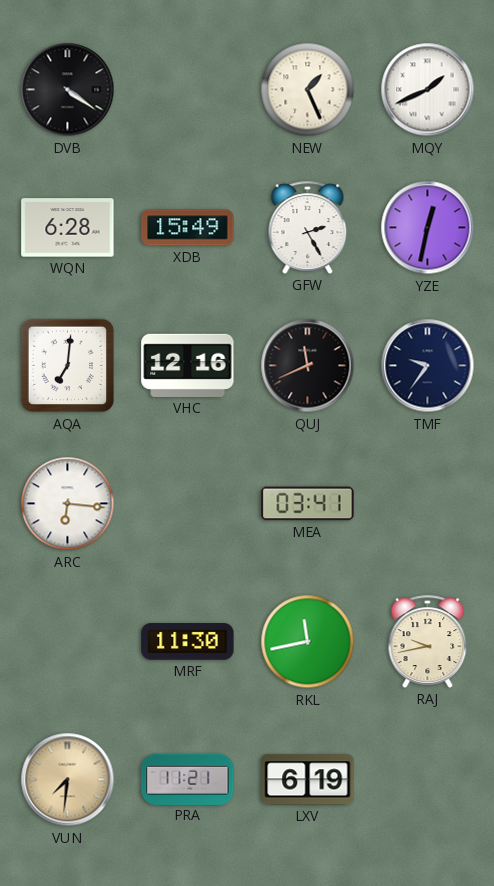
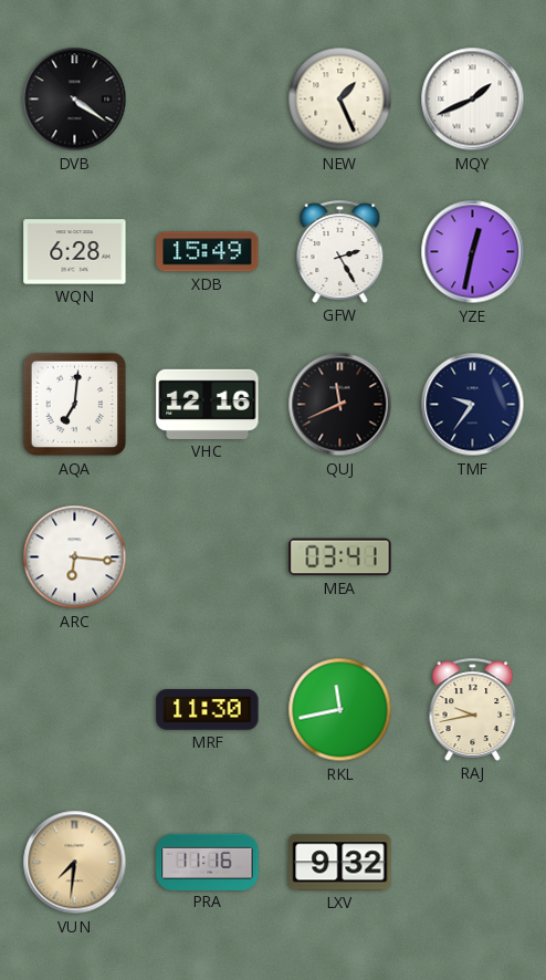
PRA: 11:21 -> 11:16 (208, 862)
LXV: 6:19 -> 9:32 (340, 863)
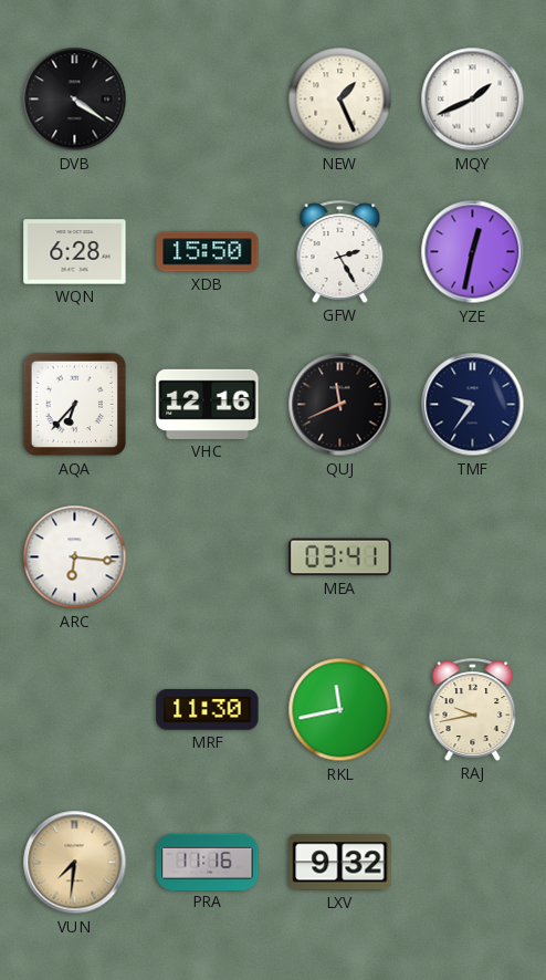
XDB: 15:49 -> 15:50 (208, 252)
AQA: 7:01 -> 6:37 (75, 405)
